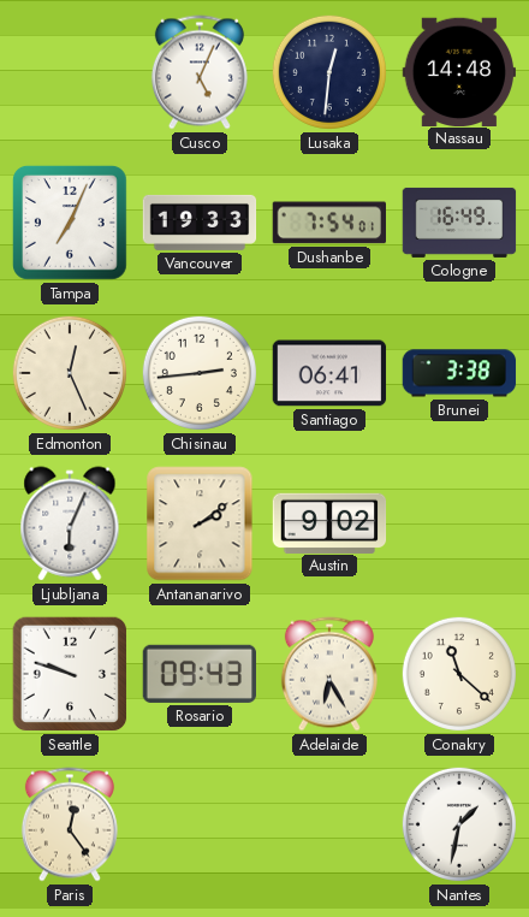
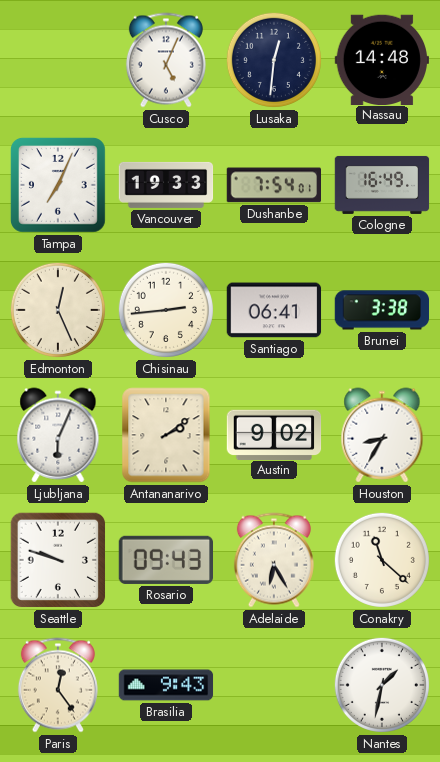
Houston: none -> 8:35 (382, 435)
Brasilia: none -> 9:43 (166, 685)
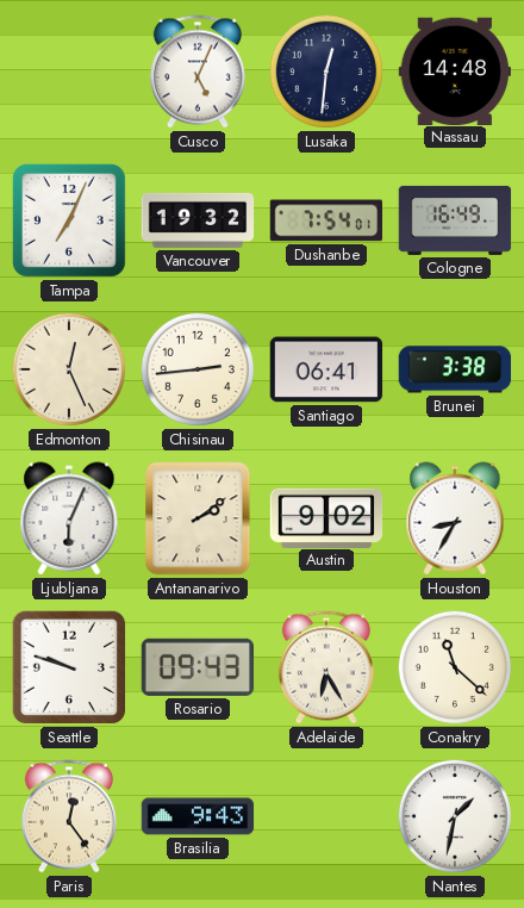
Vancouver: 19:33 -> 19:32 (198, 220)
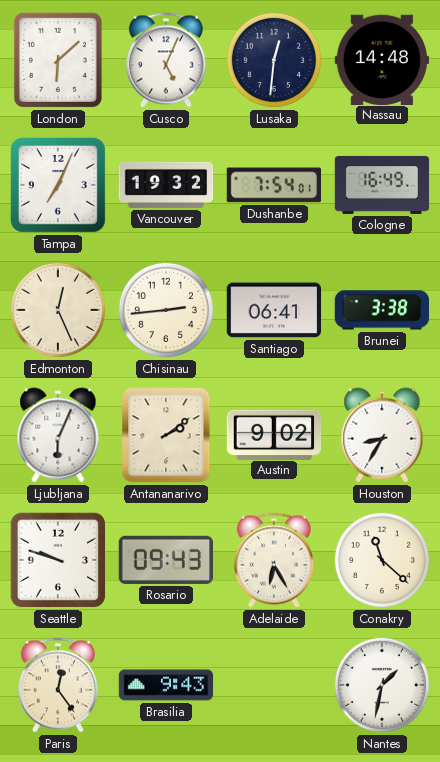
London: none -> 6:08 (58, 60)
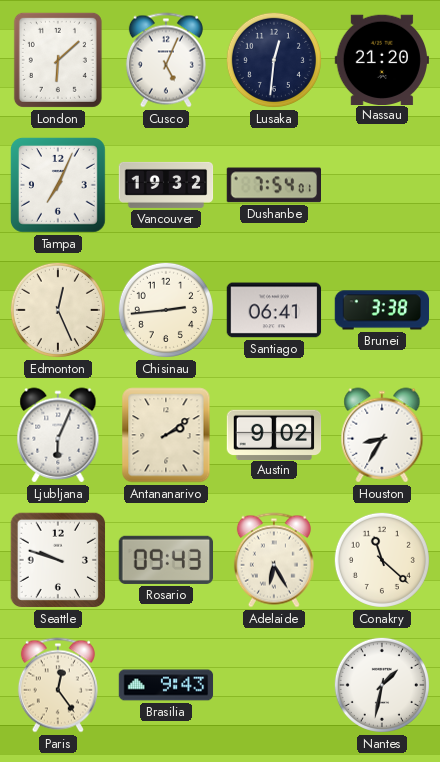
Nassau: 14:48 -> 21:20 (381, 59)
Cologne: 16:49 -> none (382, 185)
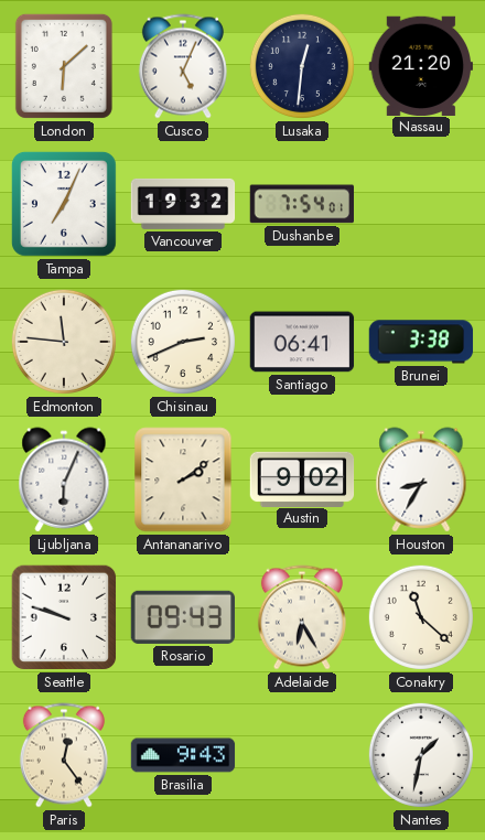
Edmonton: 12:26 -> 11:46 (64, 342)
Chisinau: 2:44 -> 2:41 (183, 342)
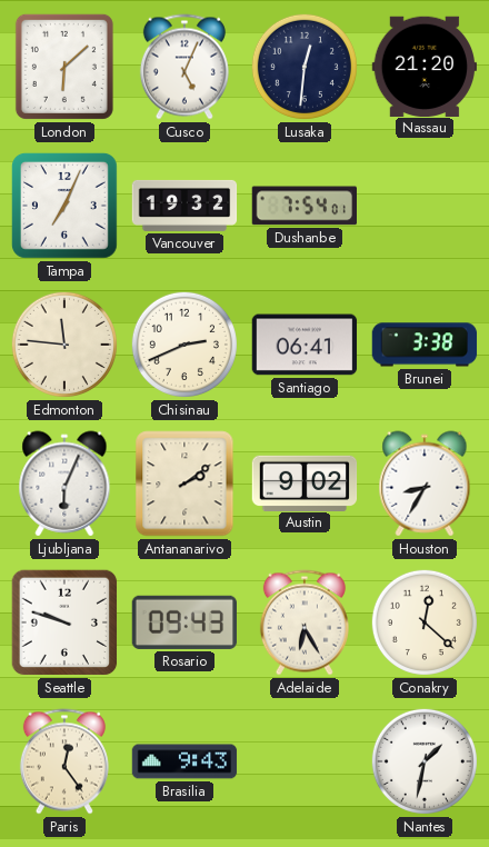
Conakry: 11:22 -> 12:22 (425, 622)
